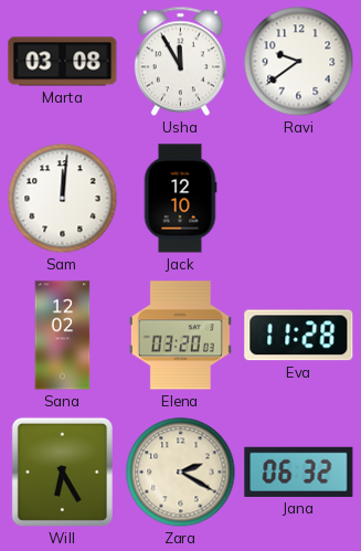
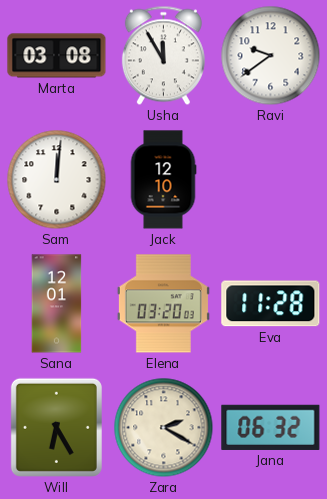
Sana: 12:02 -> 12:01 (57, 304)
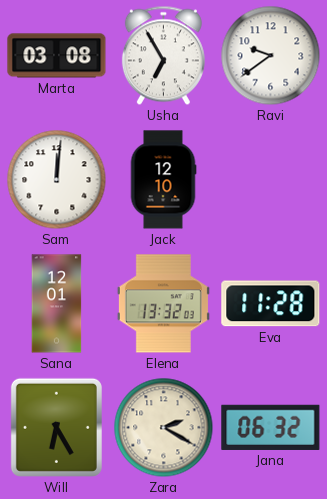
Usha: 11:55 -> 6:55 (163, 56)
Elena: 03:20 -> 13:32 (163, 304)
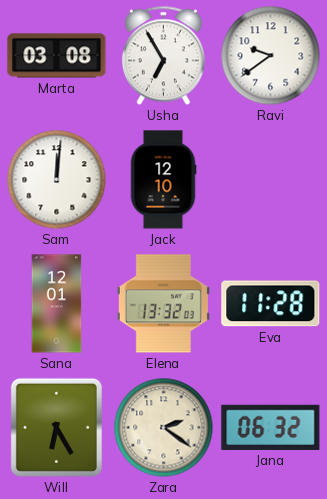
Zara: 2:20 -> 2:21 (164, 428)
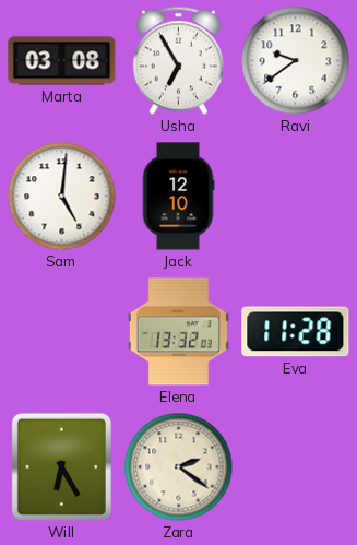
Sam: 12:01 -> 5:01 (62, 197)
Sana: 12:01 -> none (57, 304)
Jana: 06:32 -> none (271, 427)
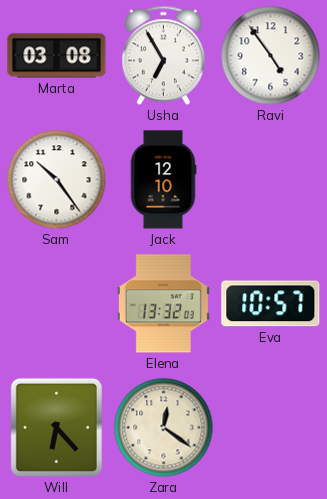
Ravi: 9:39 -> 4:54 (271, 56)
Sam: 5:01 -> 10:24 (57, 180)
Eva: 11:28 -> 10:57 (271, 304)
Will: 6:25 -> 6:23 (56, 427)
Zara: 2:21 -> 12:21 (164, 428)
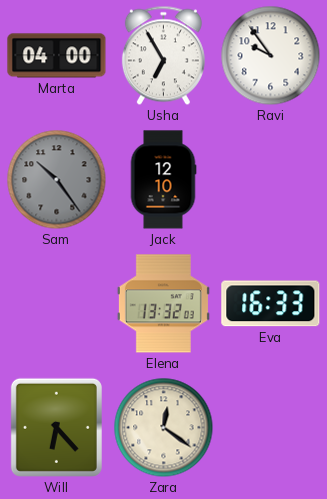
Marta: 03:08 -> 04:00 (57, 56)
Ravi: 4:54 -> 9:54 (271, 56)
Sam dial: white -> grey (57, 180)
Eva: 10:57 -> 16:33 (271, 304)
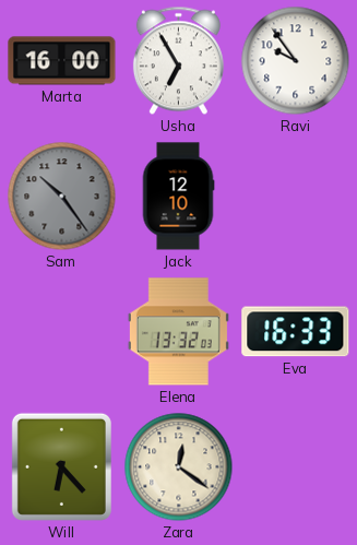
Marta: 04:00 -> 16:00 (62, 61)
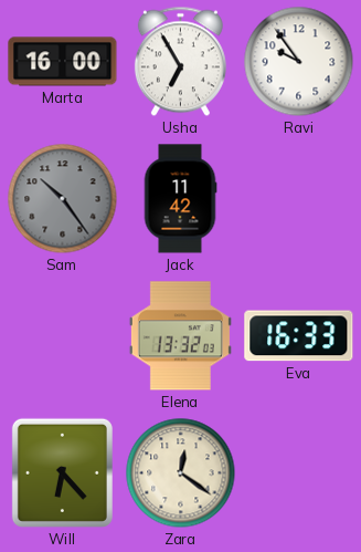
Jack: 12:10 -> 11:42 (180, 199)
